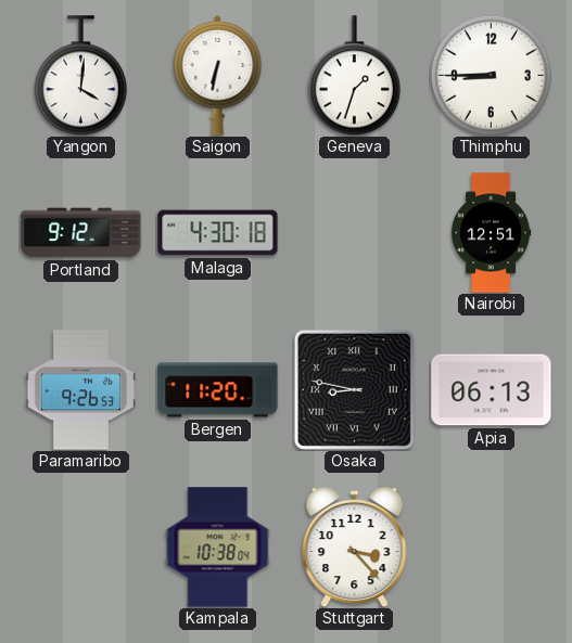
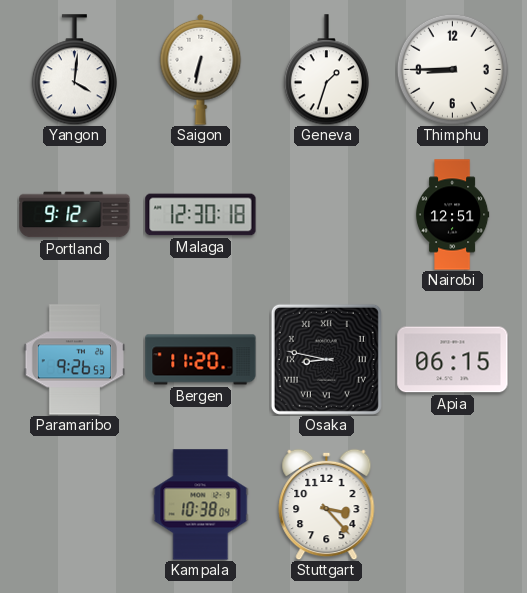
Malaga: 4:30 -> 12:30 (201, 215)
Apia: 06:13 -> 06:15 (453, 360)
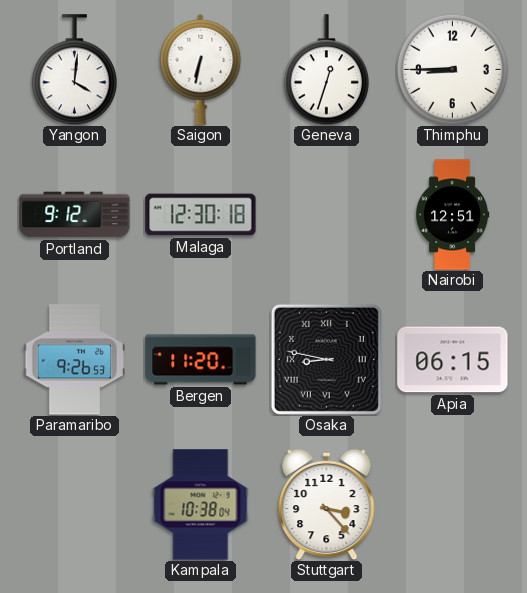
Geneva: 1:33 -> 12:33 (326, 70)
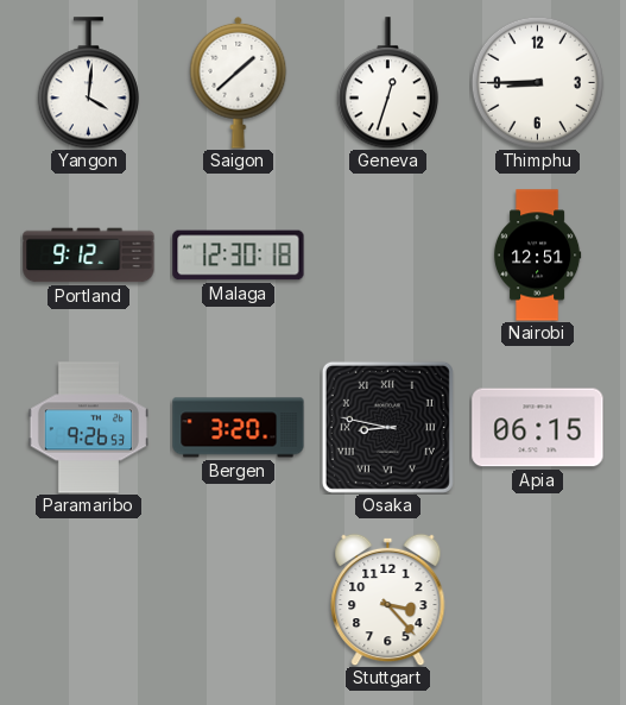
Saigon: 6:32 -> 1:38 (239, 82)
Bergen: 11:20 -> 3:20 (239, 428)
Kampala: 10:38 -> none (201, 505)
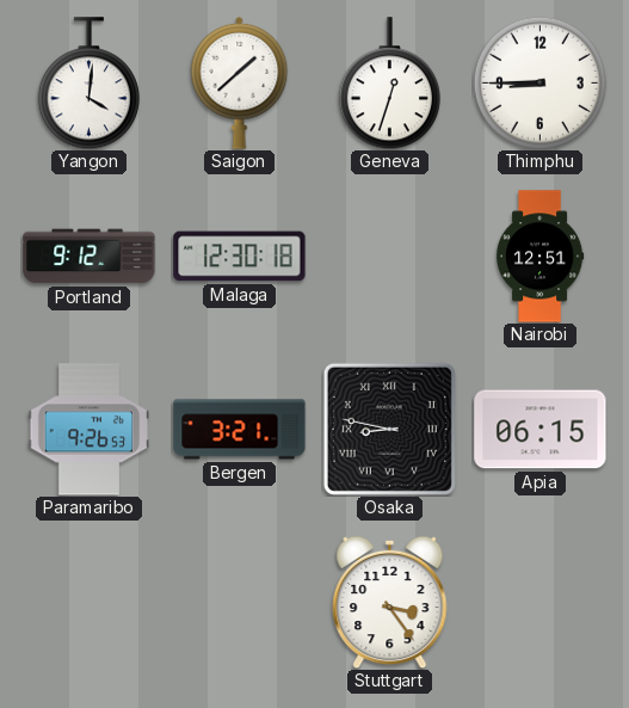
Bergen: 3:20 -> 3:21 (240, 430)
Stuttgart: 3:23 -> 3:24 (390, 602)
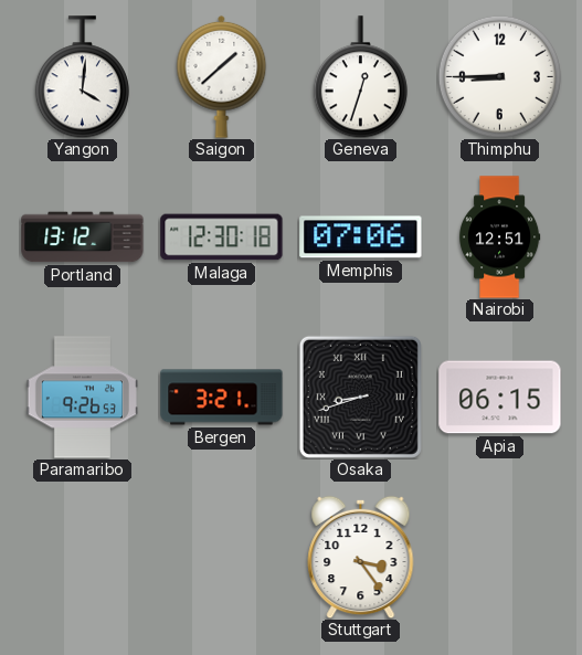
Portland: 9:12 -> 13:12 (83, 237)
Memphis: none -> 07:06 (361, 237)
Osaka: 8:47 -> 8:42 (360, 397)
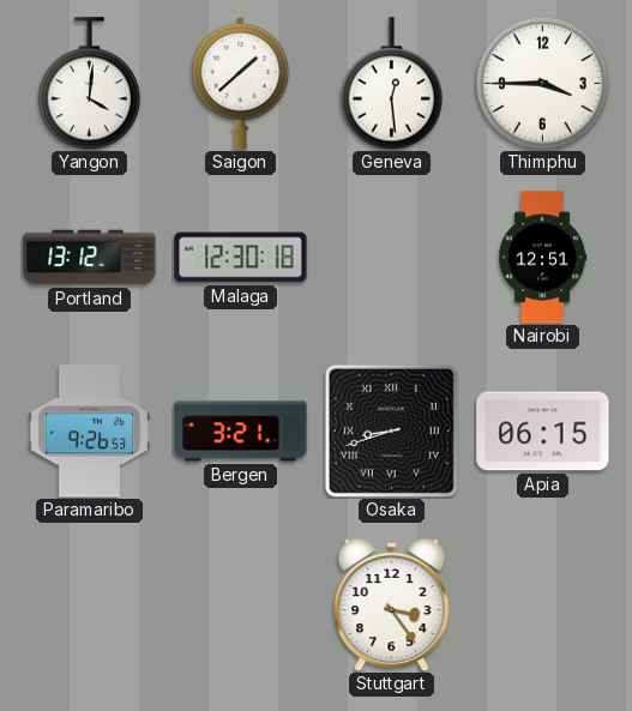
Geneva: 12:33 -> 12:29 (391, 84)
Thimphu: 8:45 -> 3:45 (542, 83)
Memphis: 07:06 -> none (361, 237)
